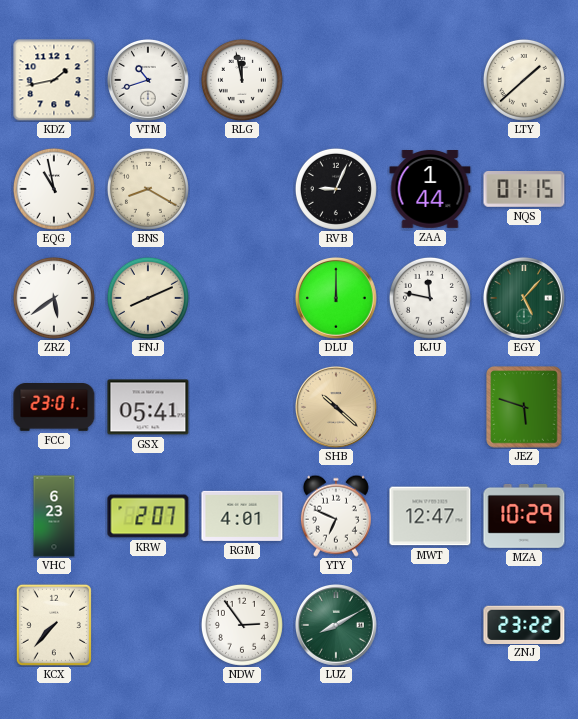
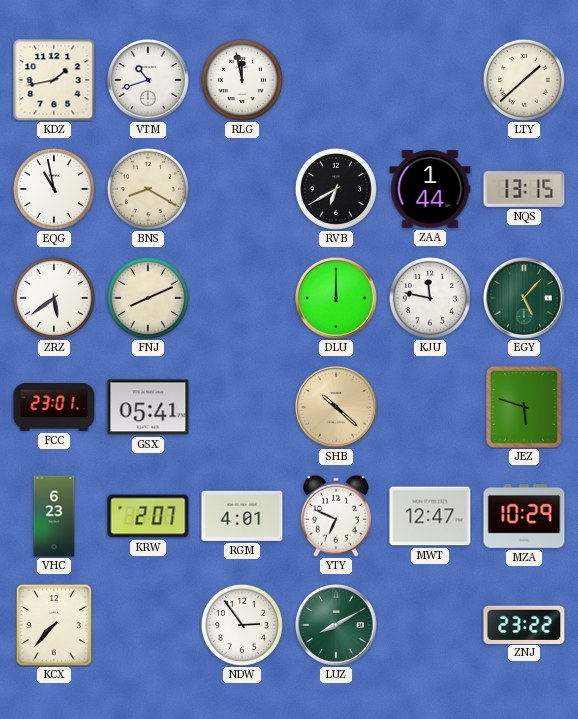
RVB: 9:04 -> 6:40 (336, 189)
NQS: 01:15 -> 13:15 (524, 190)
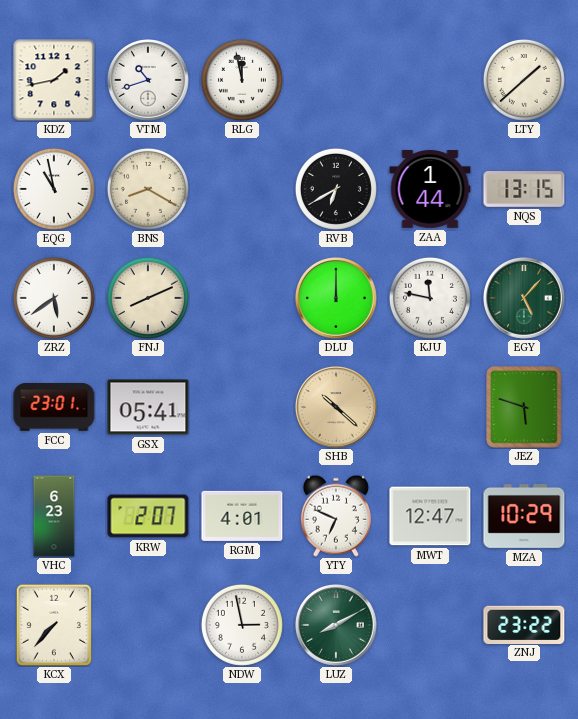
NDW: 2:54 -> 2:58 (242, 625)
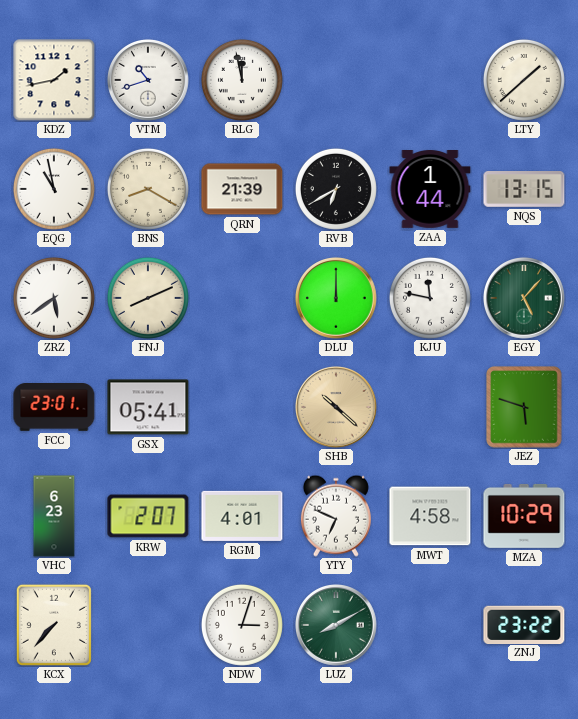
QRN: none -> 21:39 (242, 189)
MWT: 12:47 -> 4:58 (430, 516)
NDW: 2:58 -> 3:03 (242, 625)
